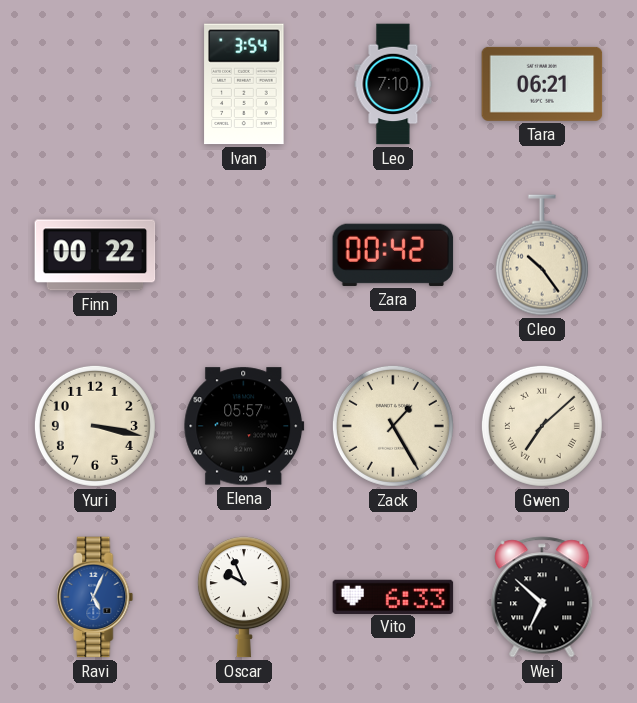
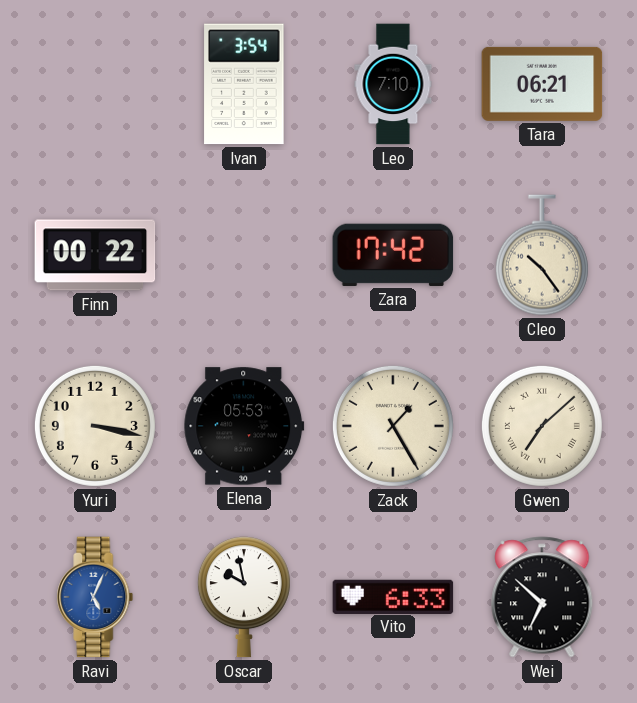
Zara: 00:42 -> 17:42 (393, 255)
Elena: 05:57 -> 05:53 (244, 426)
Oscar: 9:56 -> 9:58 (244, 597)
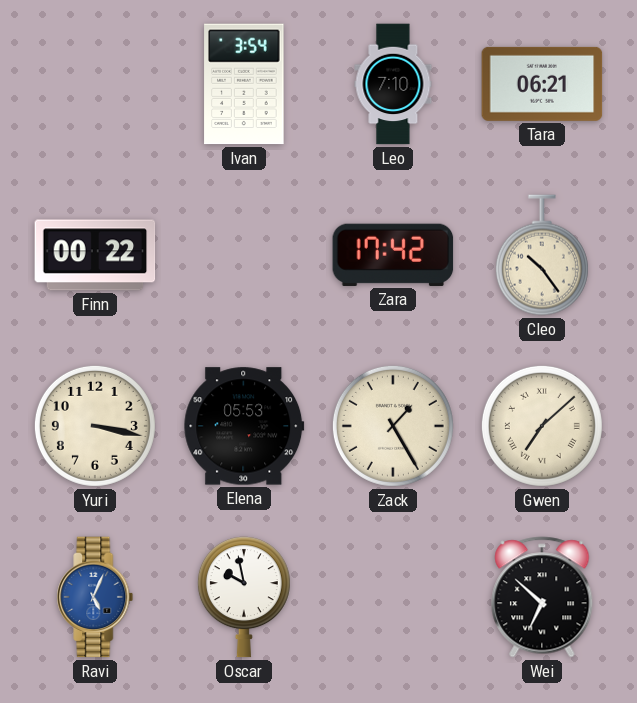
Vito: 6:33 -> none (393, 596)
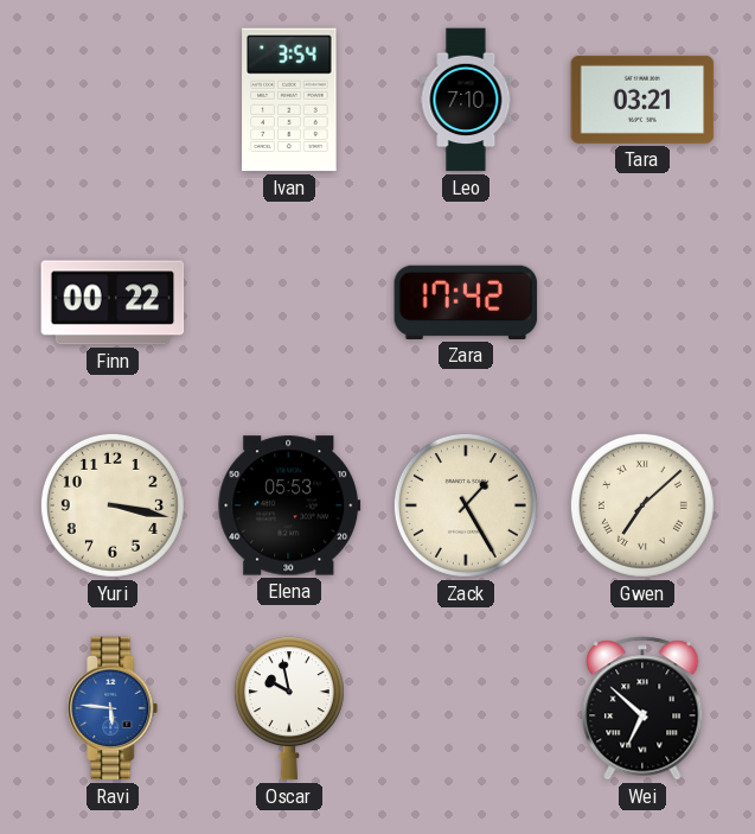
Tara: 06:21 -> 03:21 (642, 100)
Cleo: 10:24 -> none (542, 255)
Ravi: 5:04 -> 5:46 (113, 708)
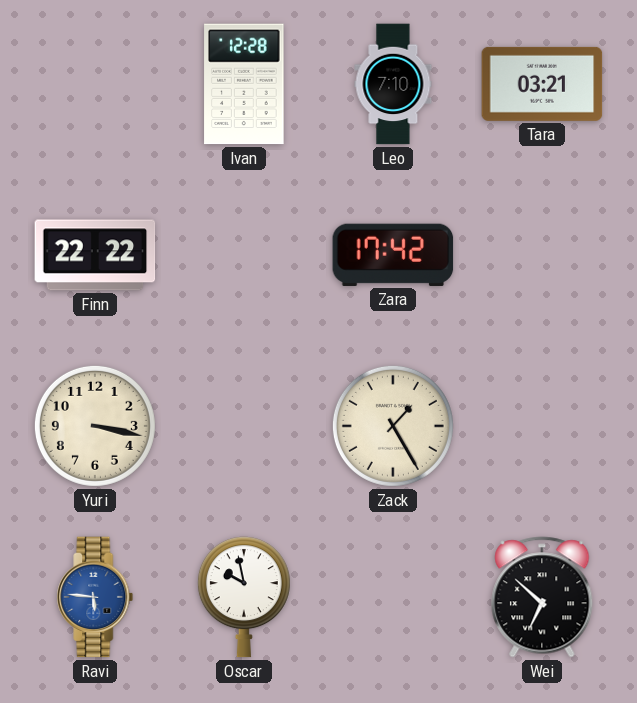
Ivan: 3:54 -> 12:28 (244, 84)
Finn: 00:22 -> 22:22 (95, 255)
Elena: 05:53 -> none (289, 505)
Gwen: 7:08 -> none (642, 505)
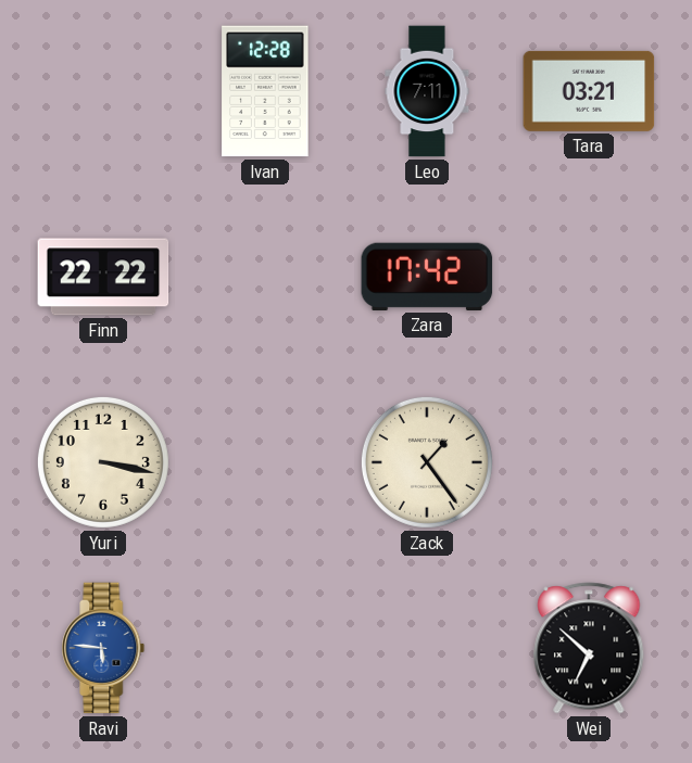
Leo: 7:10 -> 7:11 (427, 91)
Zack: 1:25 -> 1:24 (427, 462)
Oscar: 9:58 -> none (244, 597)
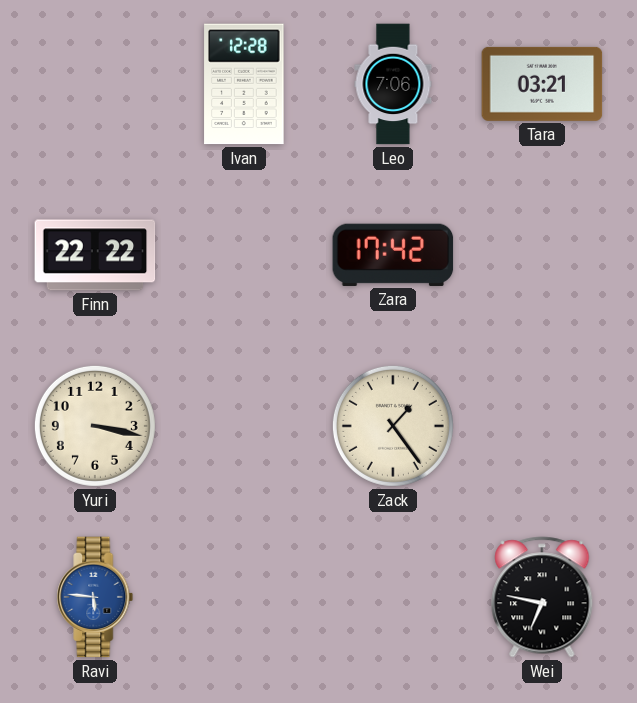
Leo: 7:11 -> 7:06 (393, 84)
Wei: 6:52 -> 6:47 (542, 597)
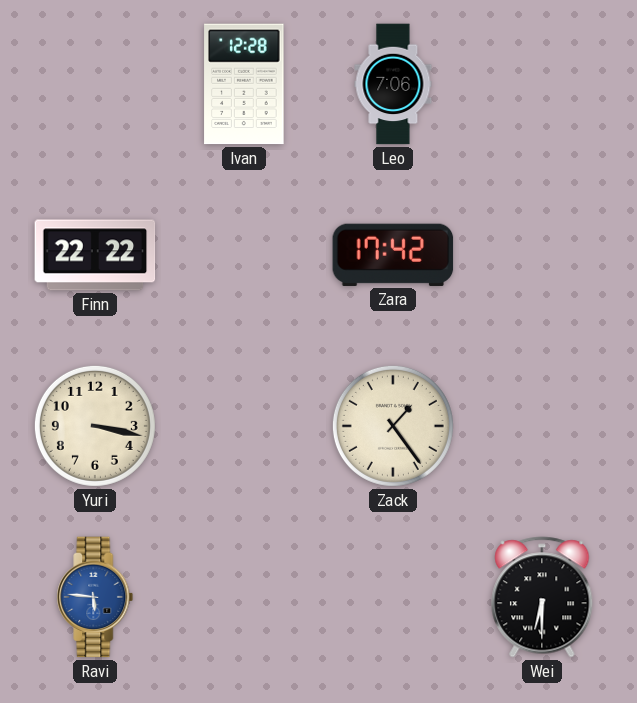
Tara: 03:21 -> none (542, 84)
Wei: 6:47 -> 6:30 (542, 597)
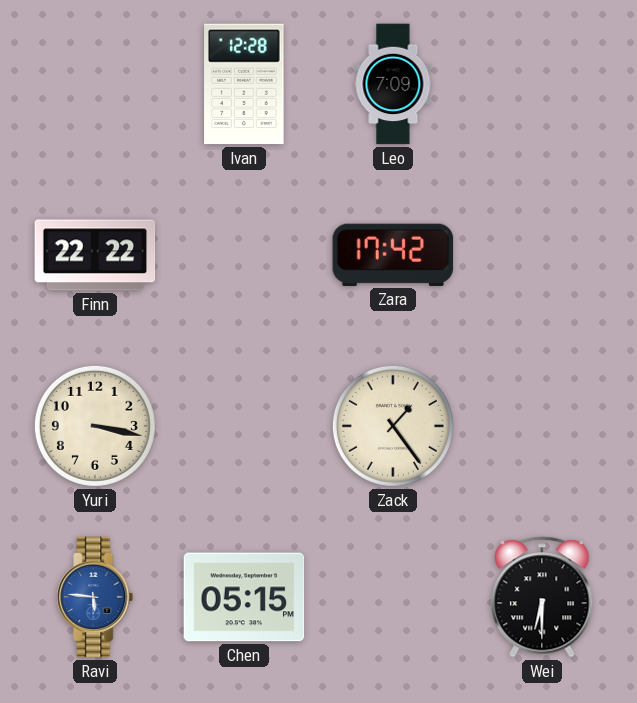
Leo: 7:06 -> 7:09 (393, 84)
Chen: none -> 05:15 (244, 597)
